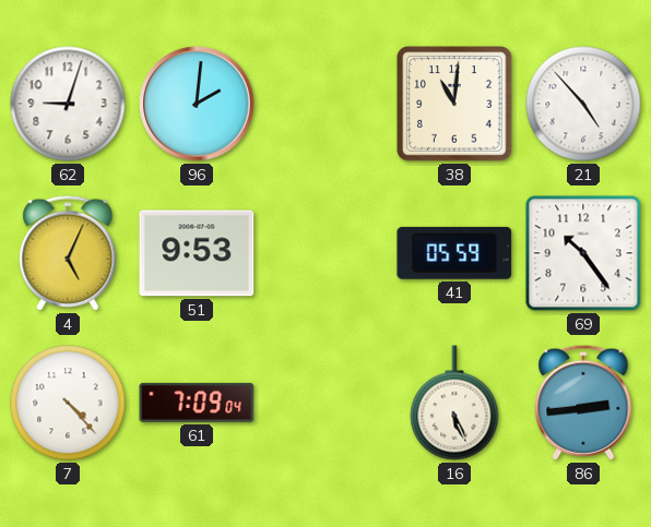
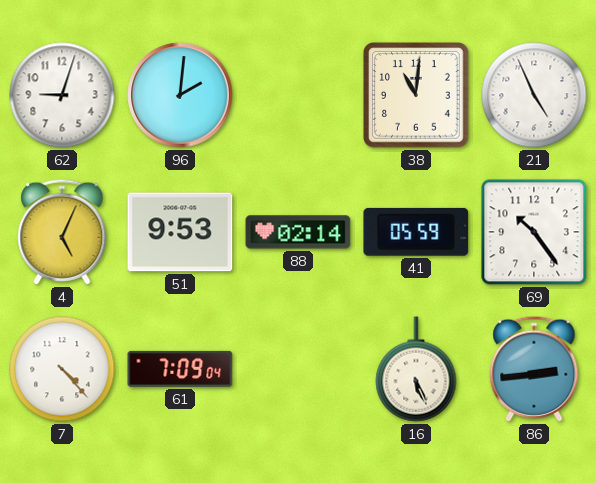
21: 4:53 -> 4:56 (534, 95)
88: none -> 02:14 (298, 232)
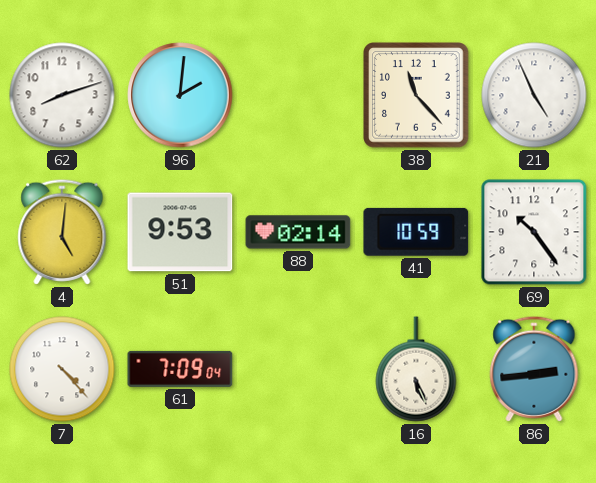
62: 9:03 -> 8:12 (62, 95)
38: 11:01 -> 11:23 (416, 95)
4: 5:04 -> 5:01 (62, 232)
41: 05:59 -> 10:59 (416, 232)
